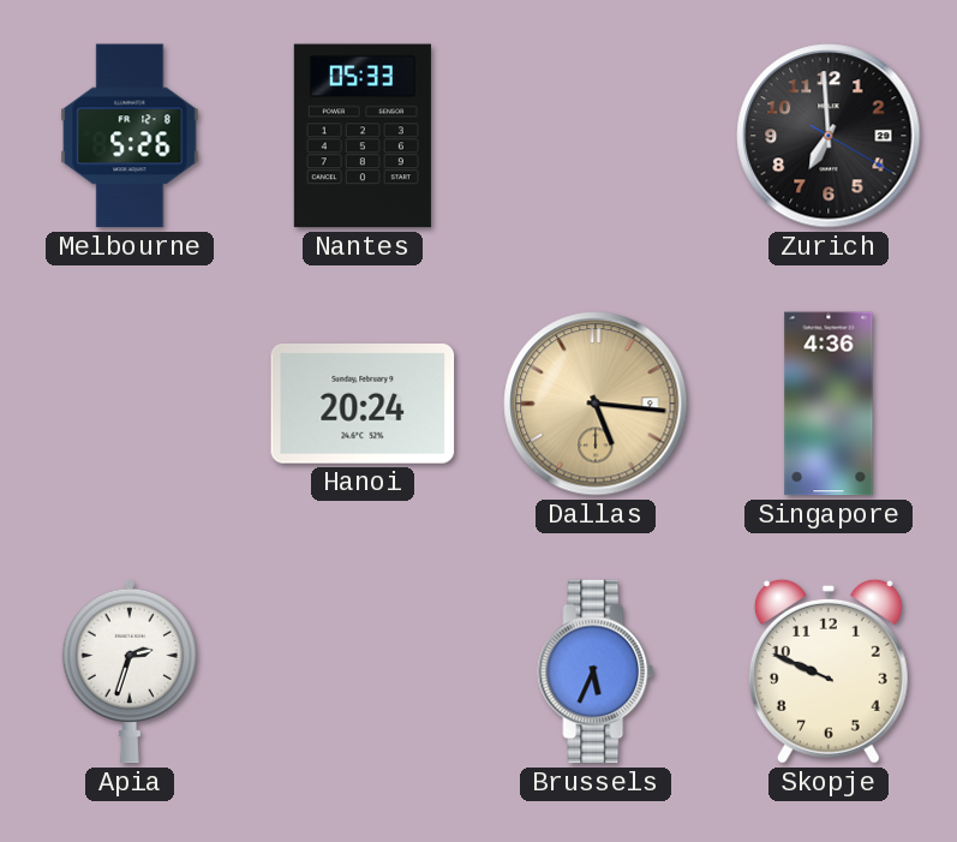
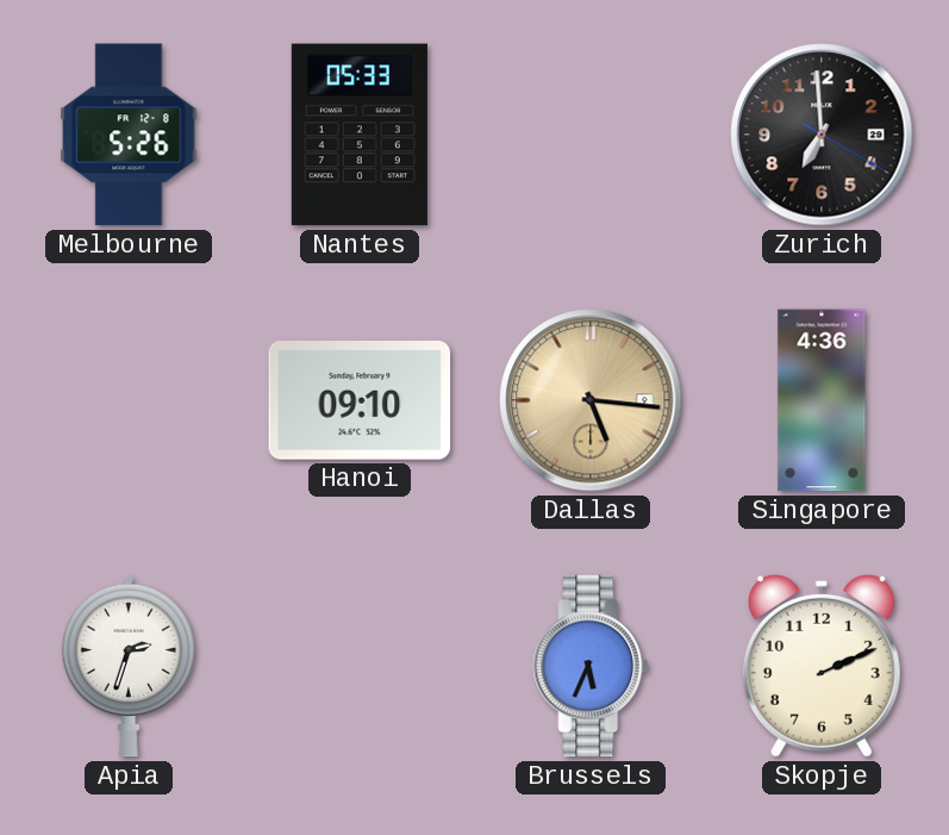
Hanoi: 20:24 -> 09:10 (360, 401)
Skopje: 9:49 -> 2:11 (822, 666)
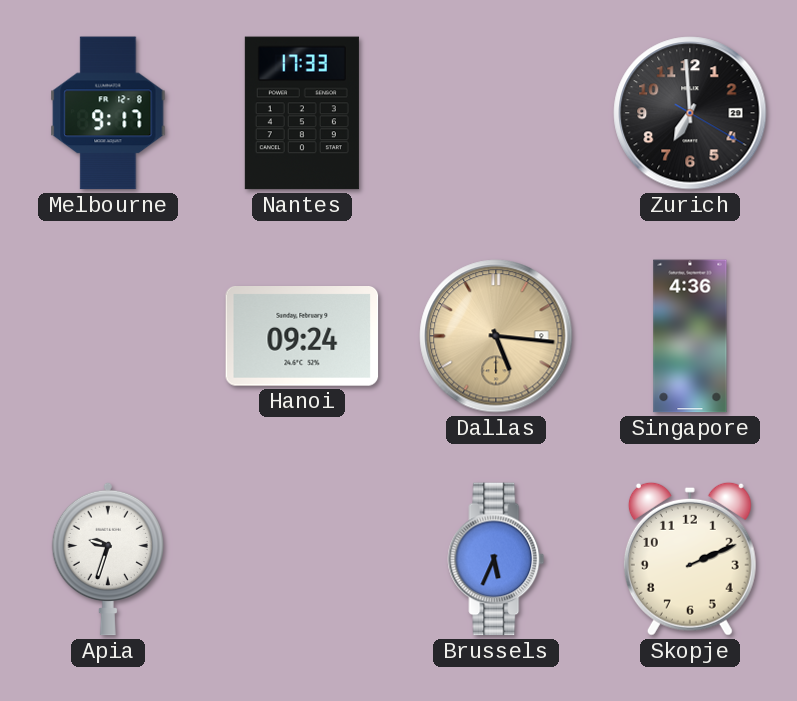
Melbourne: 5:26 -> 9:17 (108, 113)
Nantes: 05:33 -> 17:33 (302, 113)
Hanoi: 09:10 -> 09:24 (302, 337)
Apia: 2:33 -> 9:33 (108, 559)
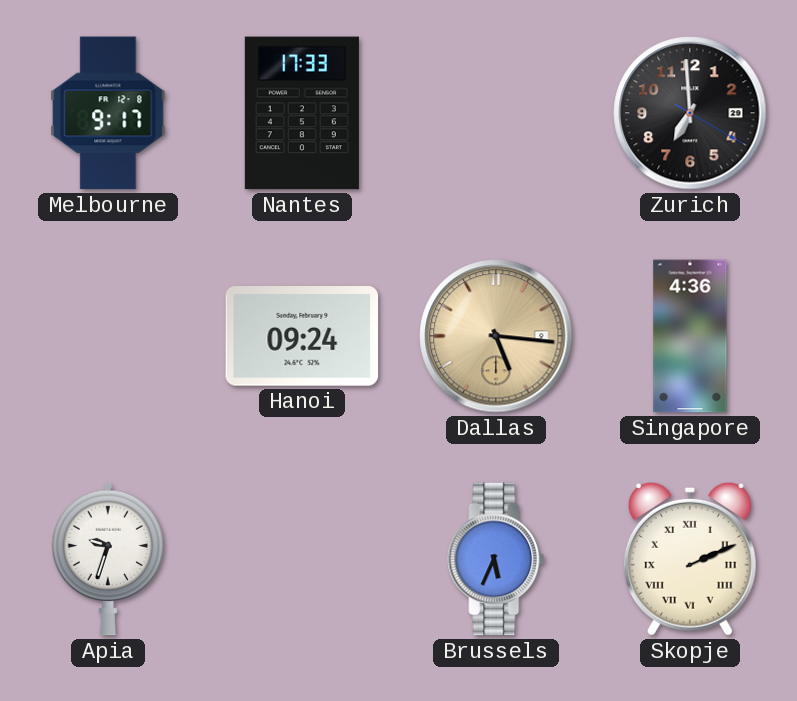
Skopje numerals: Arabic -> Roman (690, 559)
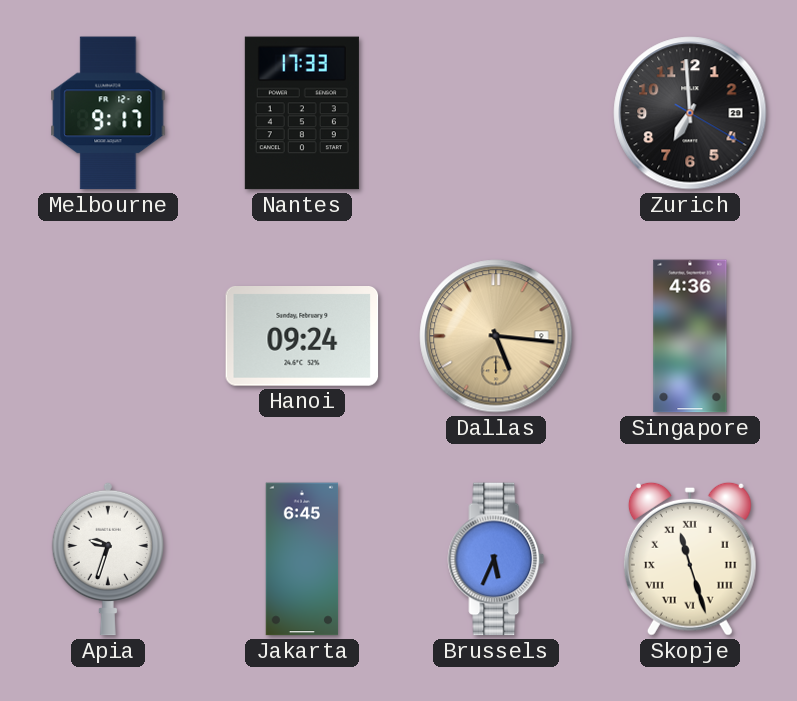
Jakarta: none -> 6:45 (302, 559)
Skopje: 2:11 -> 11:27 (690, 559)
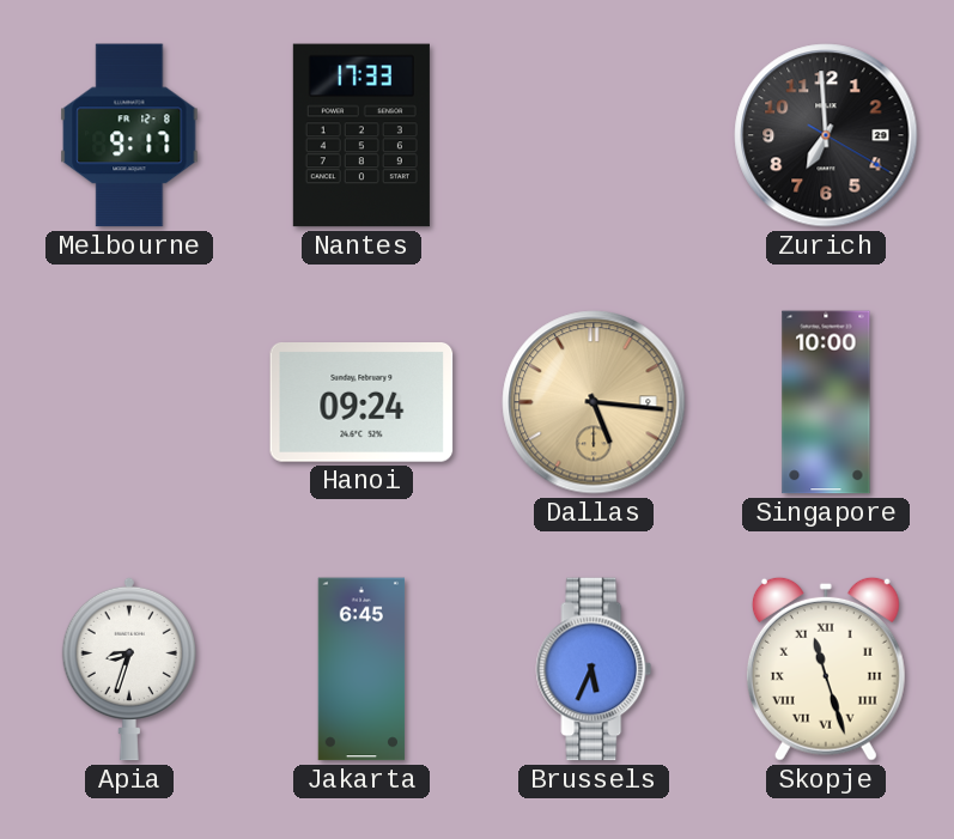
Singapore: 4:36 -> 10:00 (826, 402)
Apia: 9:33 -> 8:33 (129, 669)
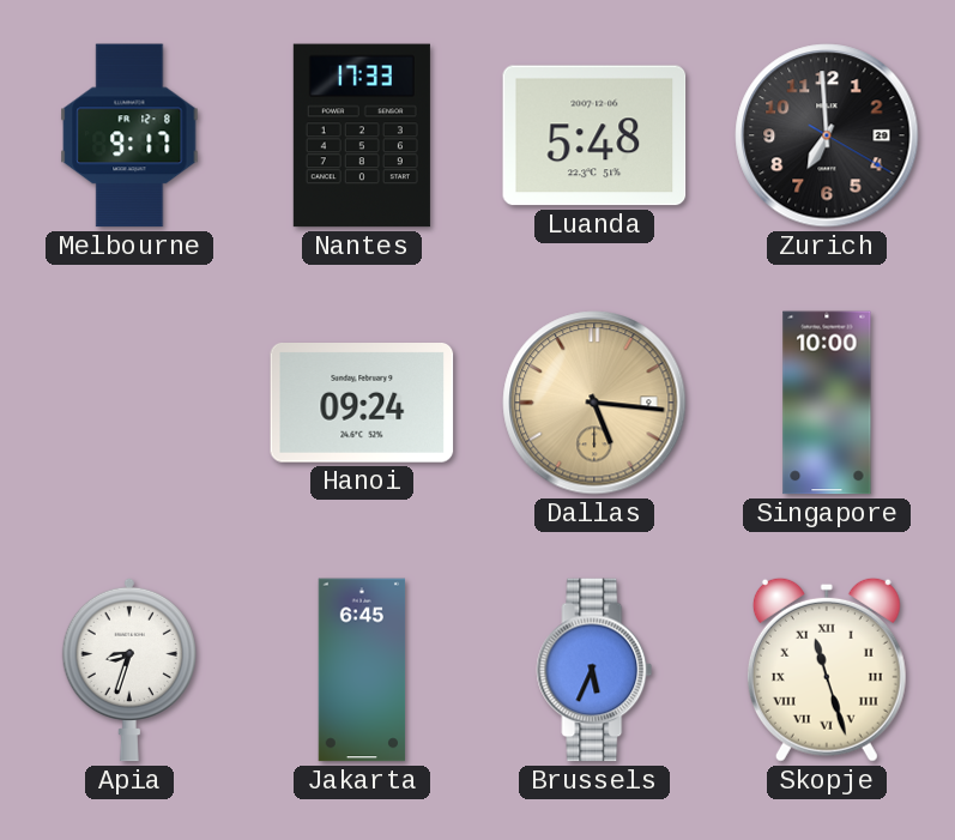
Luanda: none -> 5:48 (594, 135)
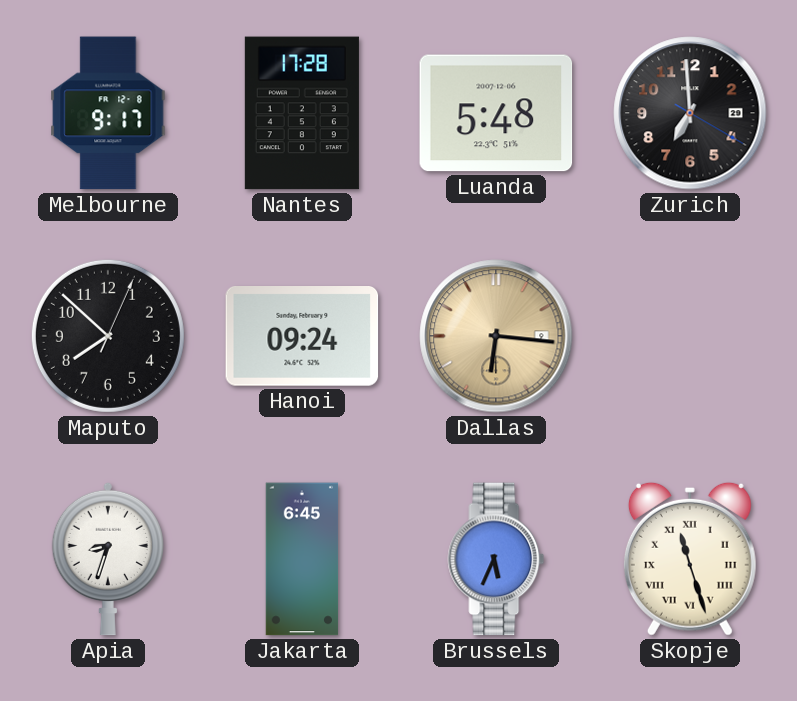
Nantes: 17:33 -> 17:28 (302, 113)
Maputo: none -> 7:52 (108, 336)
Dallas: 5:16 -> 6:16 (496, 336)
Singapore: 10:00 -> none (827, 403)
